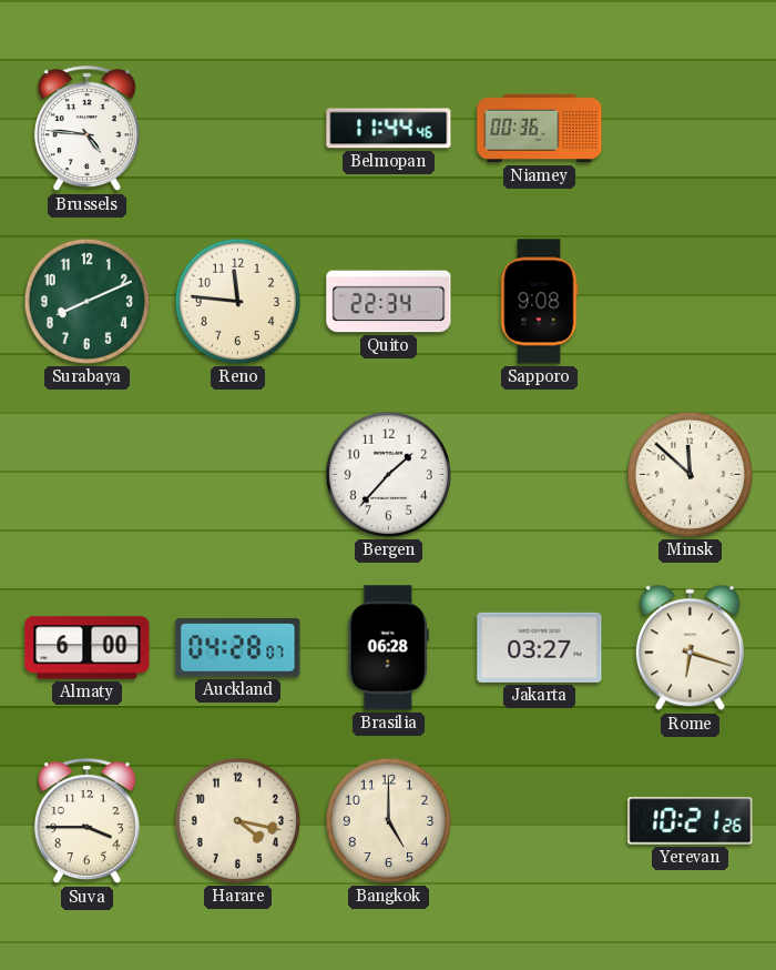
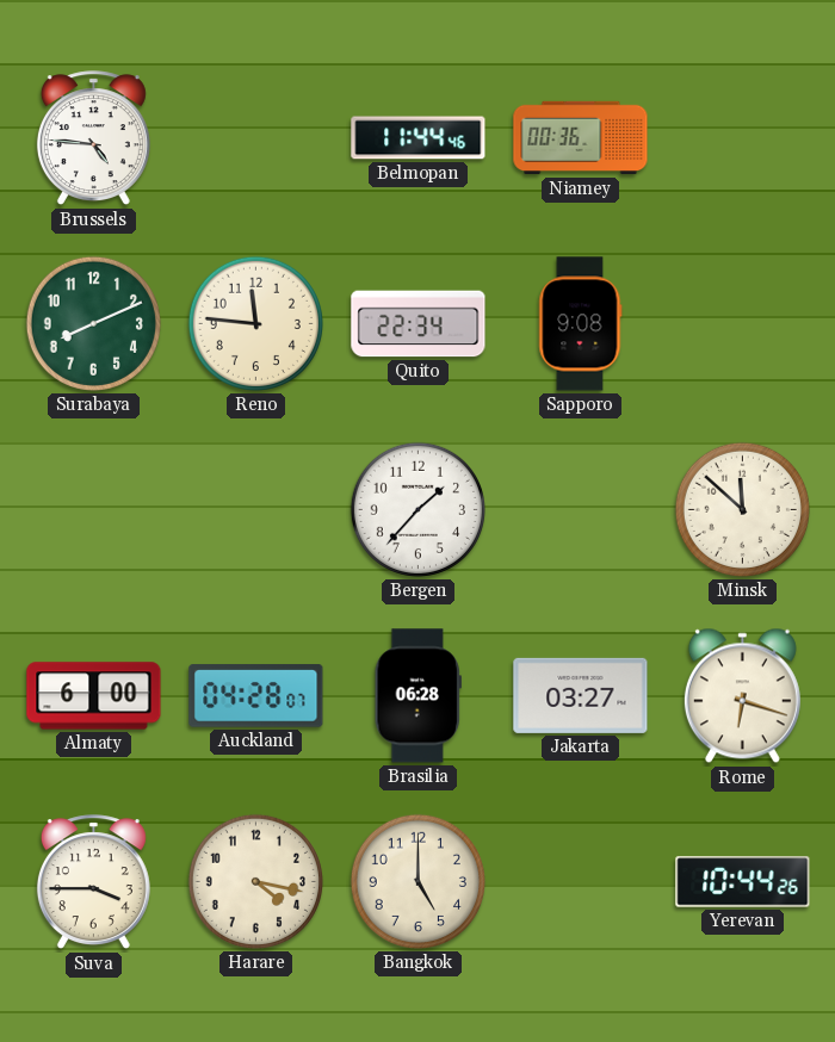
Yerevan: 10:21 -> 10:44 (743, 882)
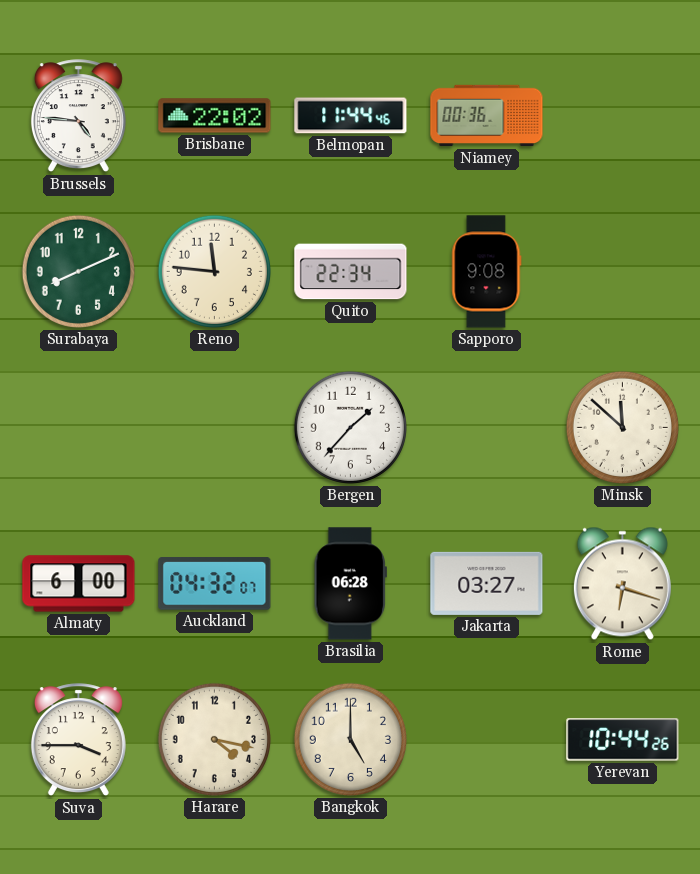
Brisbane: none -> 22:02 (215, 116)
Auckland: 04:28 -> 04:32 (215, 584)
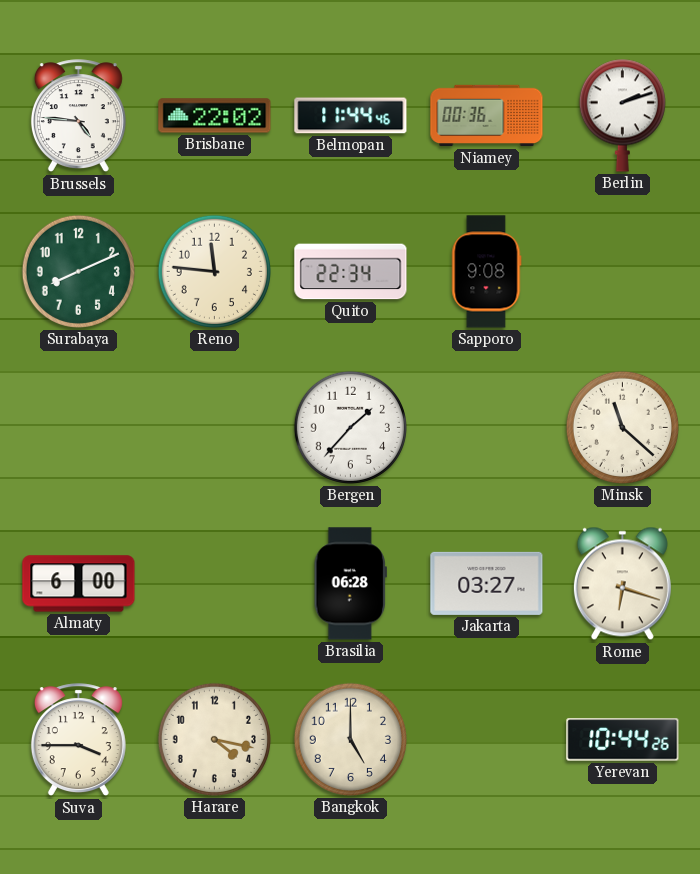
Berlin: none -> 2:12 (622, 115)
Minsk: 11:52 -> 11:22 (622, 427)
Auckland: 04:32 -> none (215, 584)
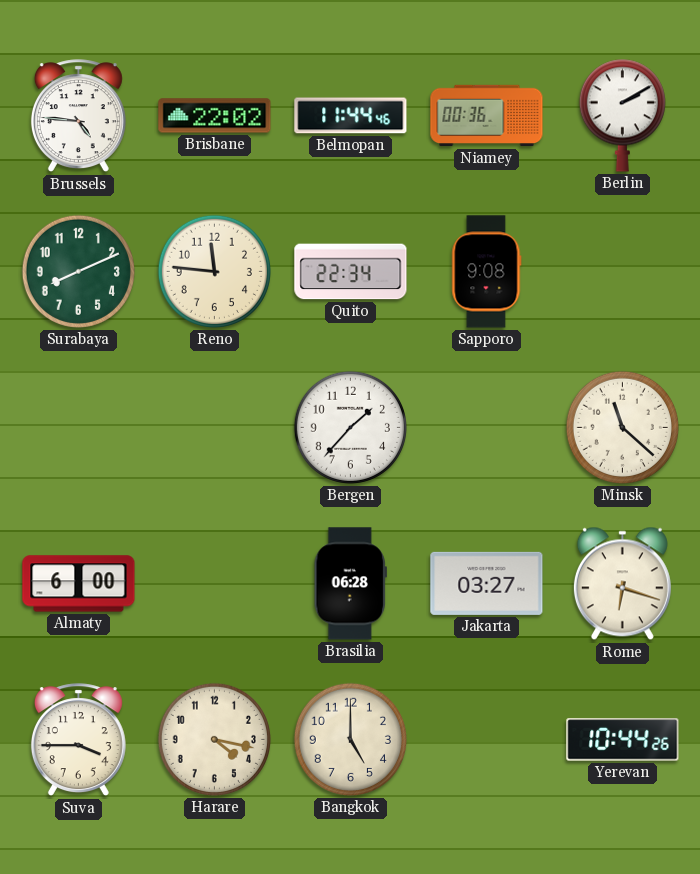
Berlin: 2:12 -> 2:10 (622, 115)
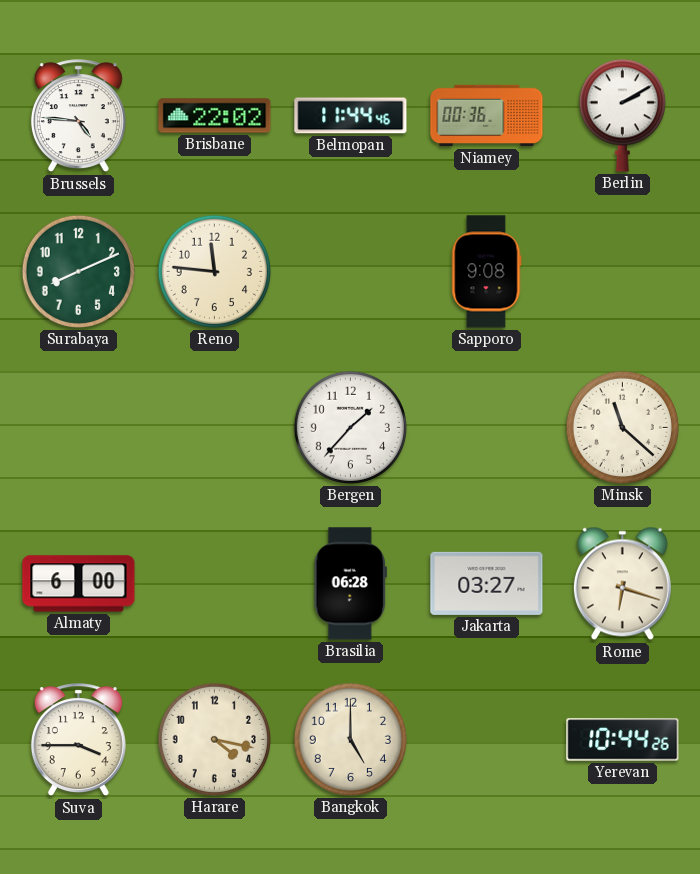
Quito: 22:34 -> none (351, 272)
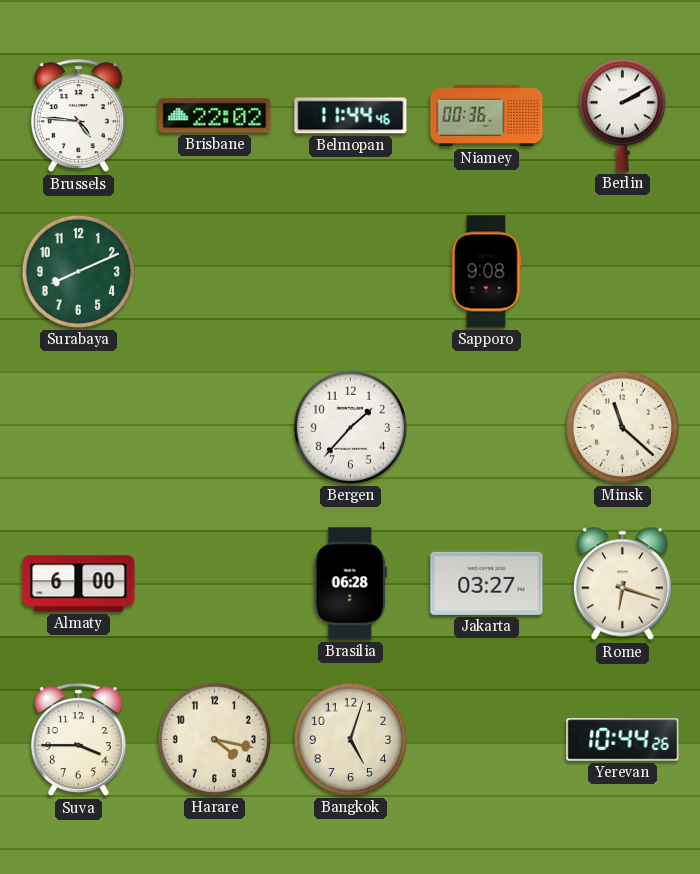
Reno: 11:46 -> none (214, 271)
Bangkok: 5:00 -> 5:03 (350, 739)
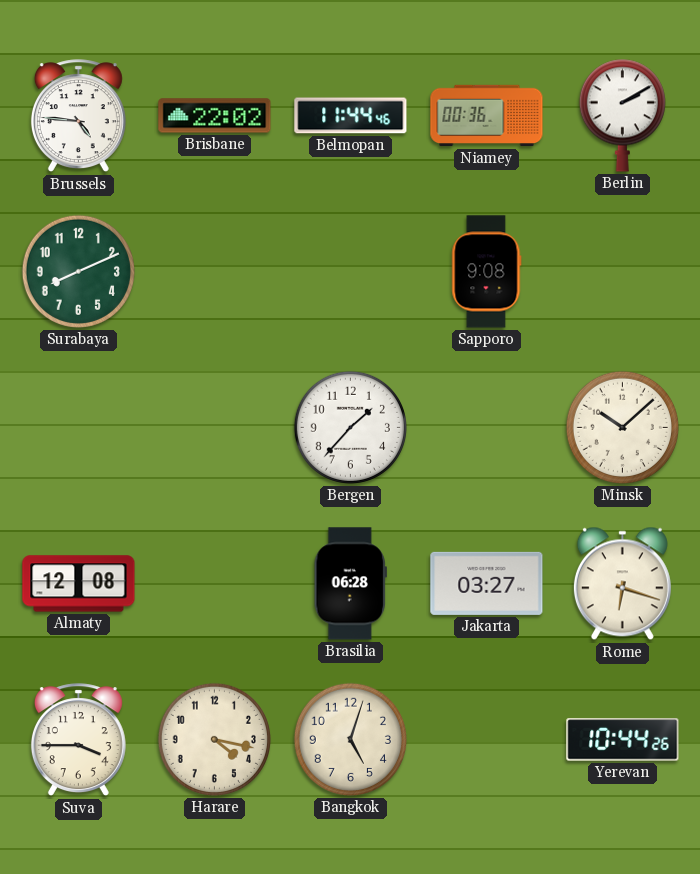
Minsk: 11:22 -> 10:08 (622, 427)
Almaty: 6:00 -> 12:08 (79, 584)
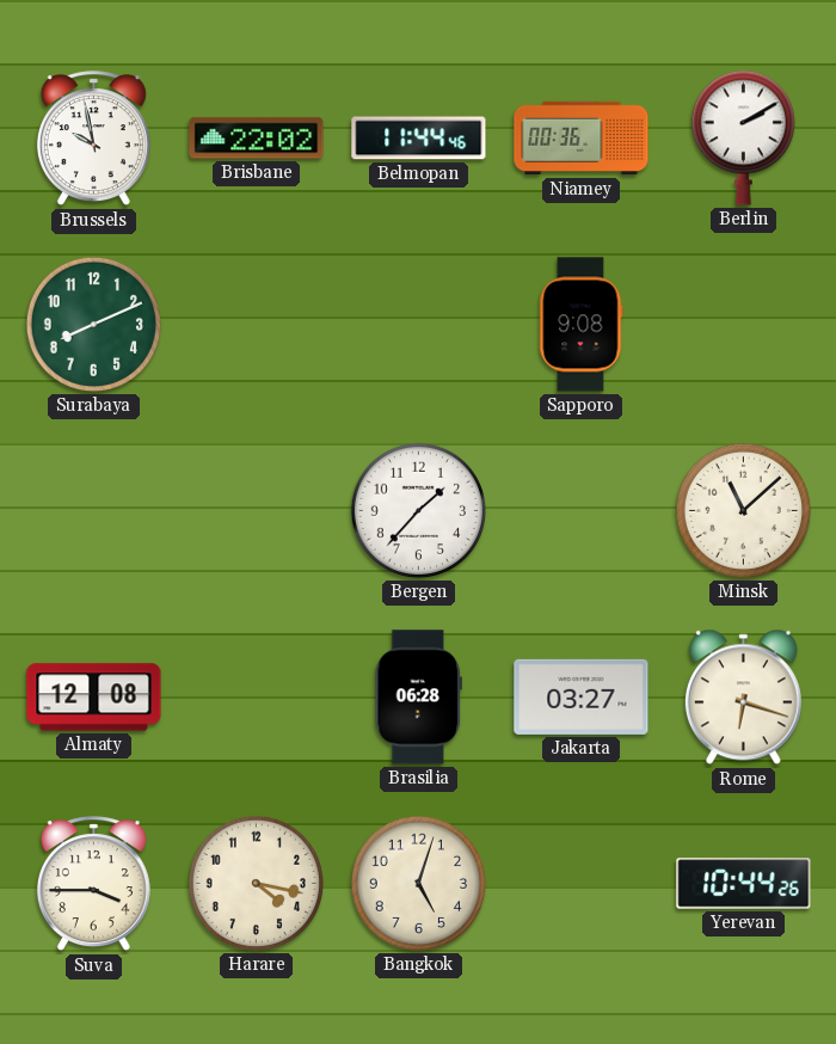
Brussels: 4:46 -> 9:58 (93, 139)
Minsk: 10:08 -> 11:08 (743, 510)
